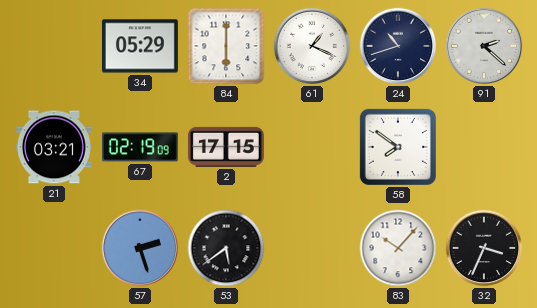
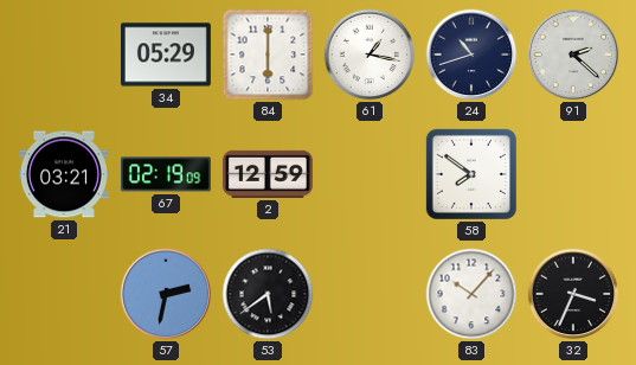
61: 1:19 -> 1:17 (370, 55)
2: 17:15 -> 12:59 (268, 174)
57: 2:27 -> 2:32 (166, 294)
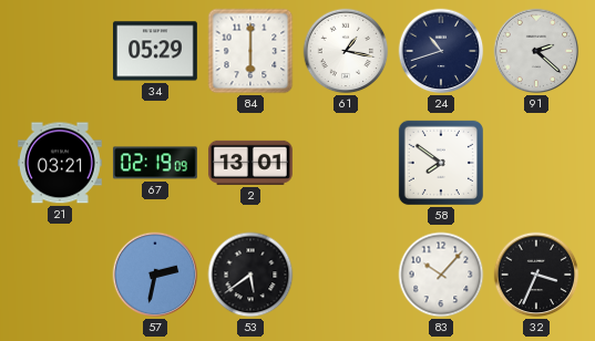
2: 12:59 -> 13:01 (250, 163)
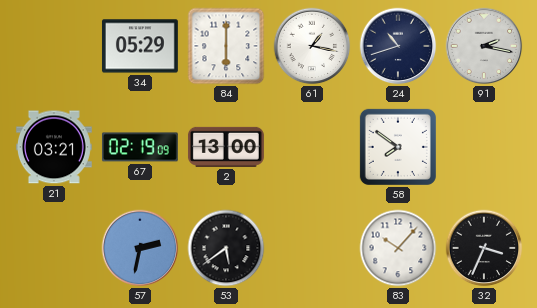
91: 2:22 -> 2:17 (484, 46)
2: 13:01 -> 13:00 (226, 147)
